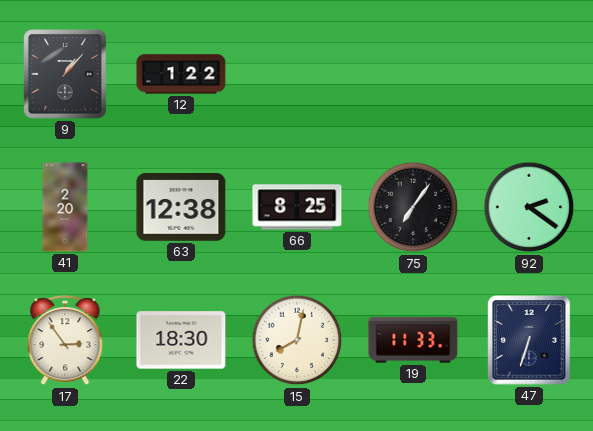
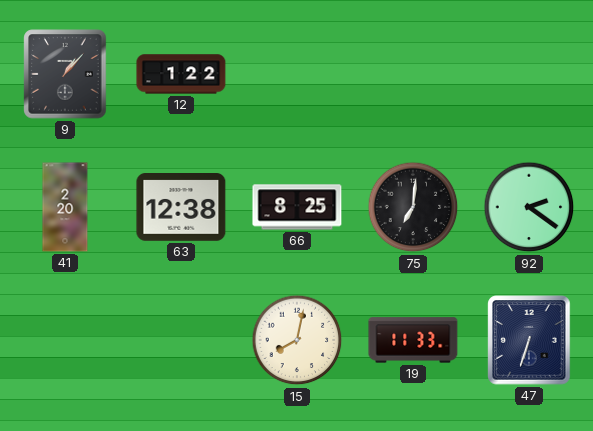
75: 7:06 -> 7:01 (413, 207)
17: 2:54 -> none (65, 341)
22: 18:30 -> none (181, 340)
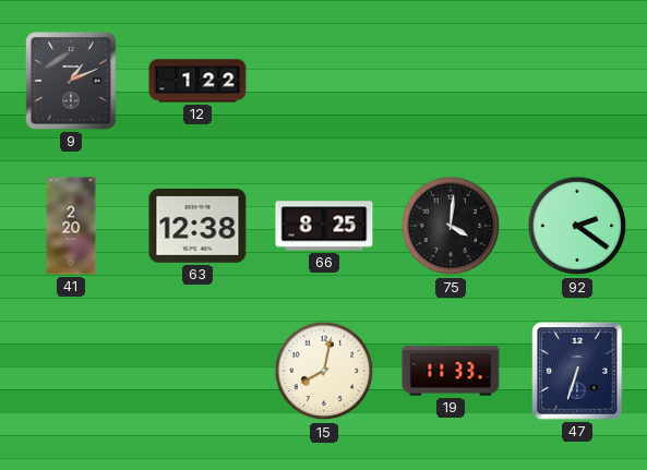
9: 1:07 -> 1:11 (71, 81)
75: 7:01 -> 4:01 (451, 226)
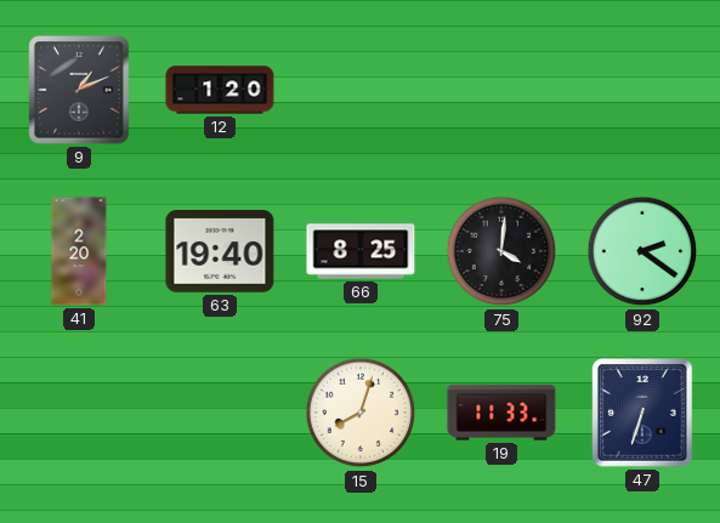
12: 1:22 -> 1:20 (220, 90)
63: 12:38 -> 19:40 (220, 252)
15: 8:02 -> 8:03 (361, 413)
